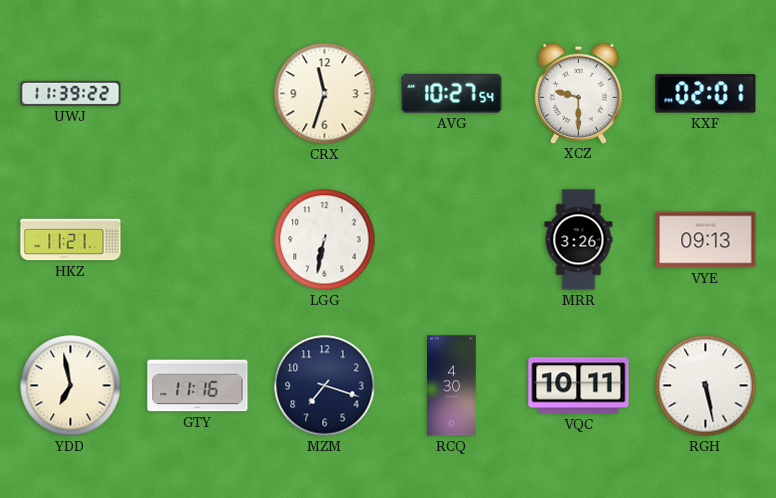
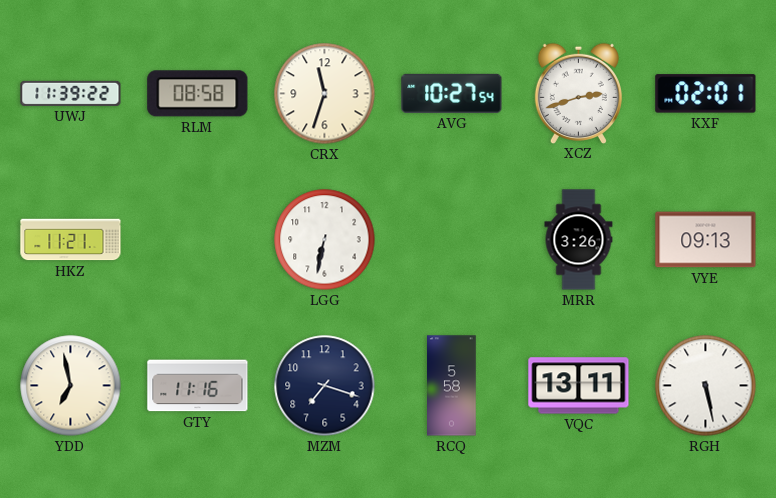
RLM: none -> 08:58 (198, 94)
XCZ: 9:30 -> 2:42 (578, 93)
RCQ: 4:30 -> 5:58 (452, 386)
VQC: 10:11 -> 13:11 (579, 386)
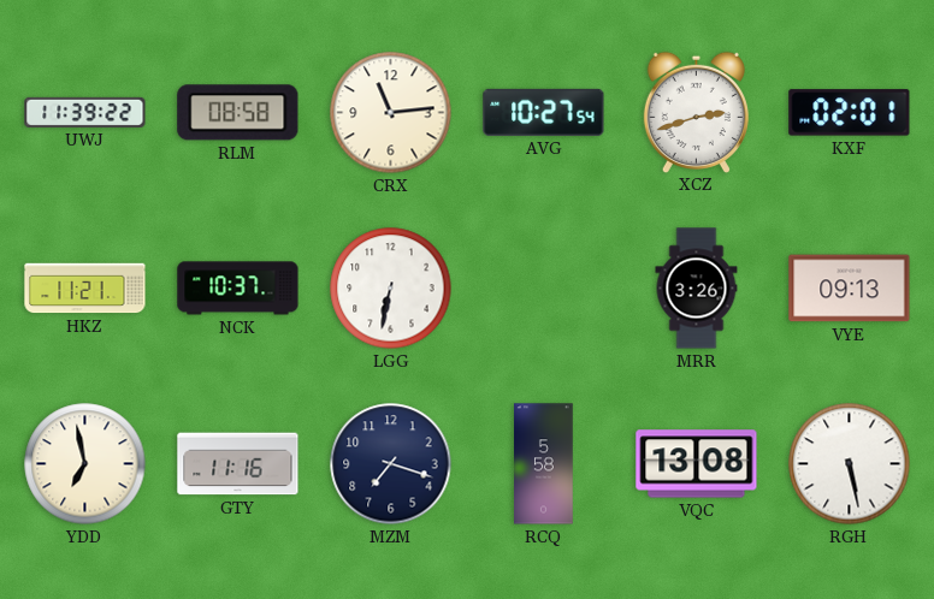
CRX: 11:33 -> 11:14 (391, 113)
NCK: none -> 10:37 (238, 289)
VQC: 13:11 -> 13:08 (697, 464)
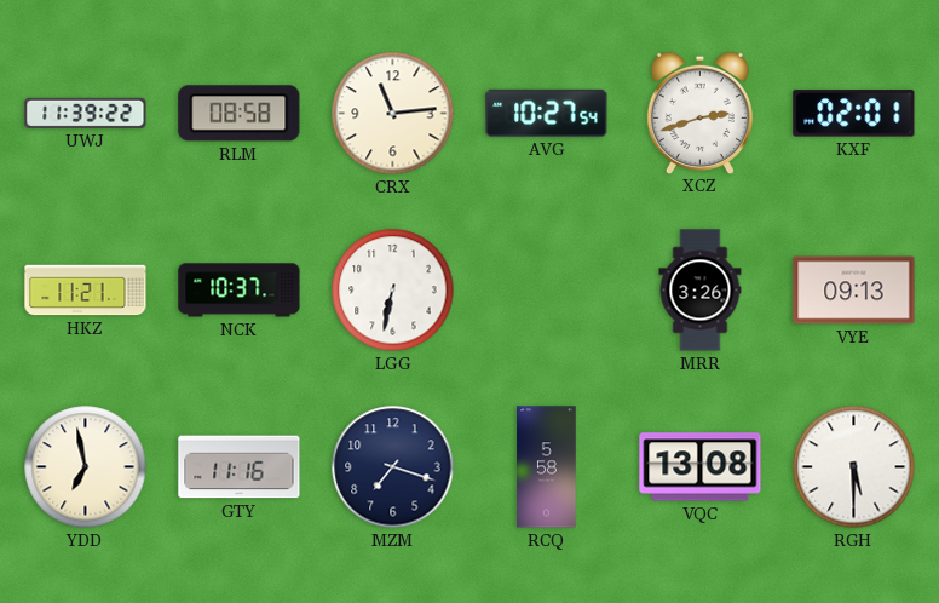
RGH: 5:28 -> 5:30 (854, 467)
